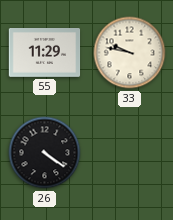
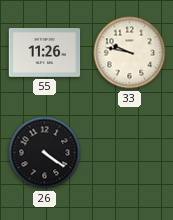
55: 11:29 -> 11:26 (45, 53)
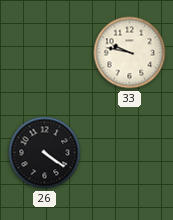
55: 11:26 -> none (45, 53)
